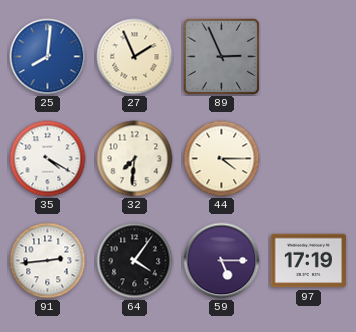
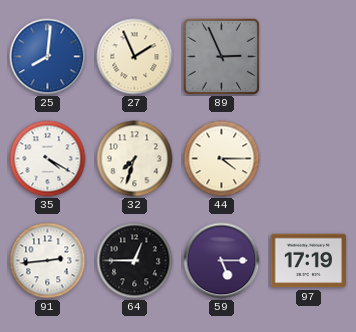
32: 7:31 -> 7:33 (135, 159)
64: 4:06 -> 12:45 (135, 261)
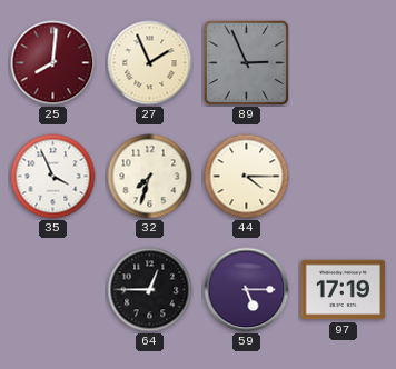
25 dial: blue -> burgundy (53, 63)
35: 4:20 -> 3:56 (53, 177)
91: 2:44 -> none (48, 261)
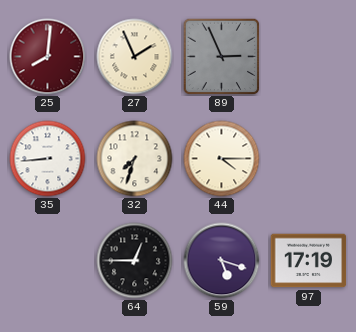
35: 3:56 -> 8:44 (48, 159)
59: 5:15 -> 5:18 (222, 261)
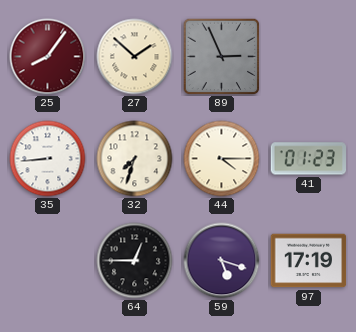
25: 8:01 -> 8:06 (48, 57)
27: 1:56 -> 1:52 (135, 57)
41: none -> 01:23 (309, 159)
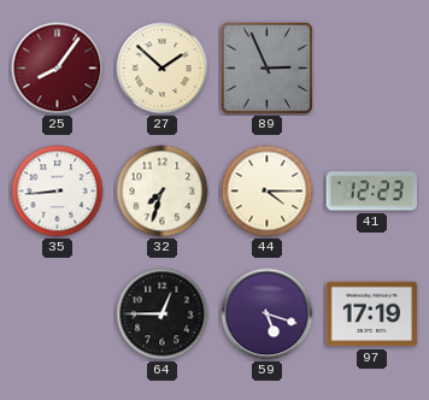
41: 01:23 -> 12:23 (372, 192)
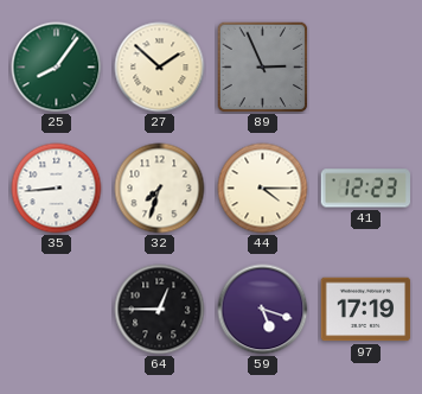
25 dial: burgundy -> green (57, 68)
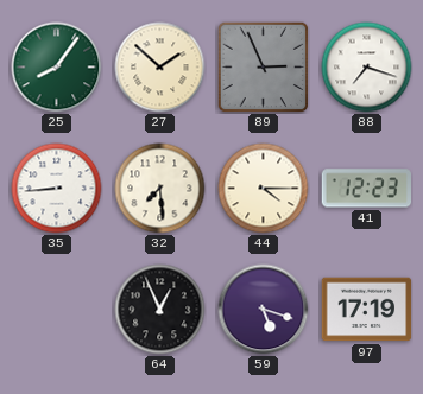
88: none -> 7:18 (367, 68)
32: 7:33 -> 7:29 (160, 189)
64: 12:45 -> 12:56 (160, 310)
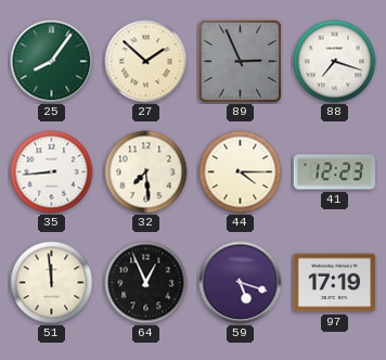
51: none -> 11:59 (52, 283)
